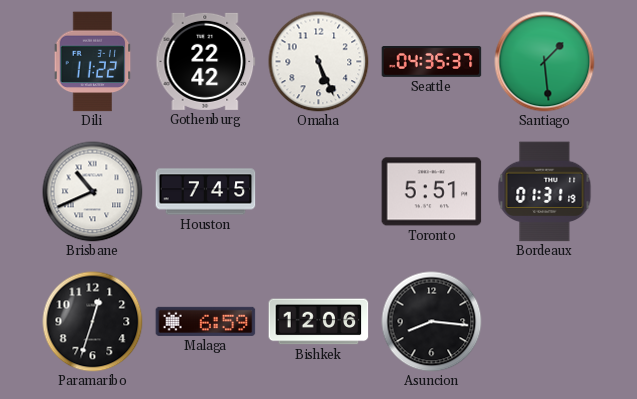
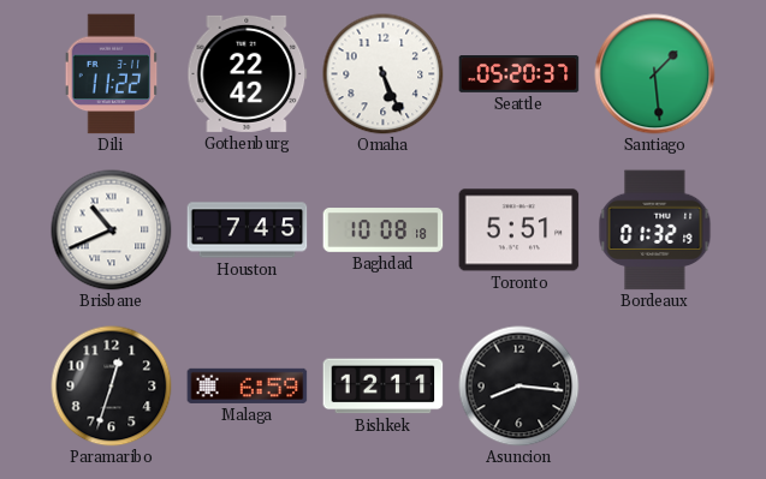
Seattle: 04:35 -> 05:20 (519, 74)
Baghdad: none -> 10:08 (384, 230)
Bordeaux: 01:31 -> 01:32 (655, 230)
Bishkek: 12:06 -> 12:11 (384, 387)
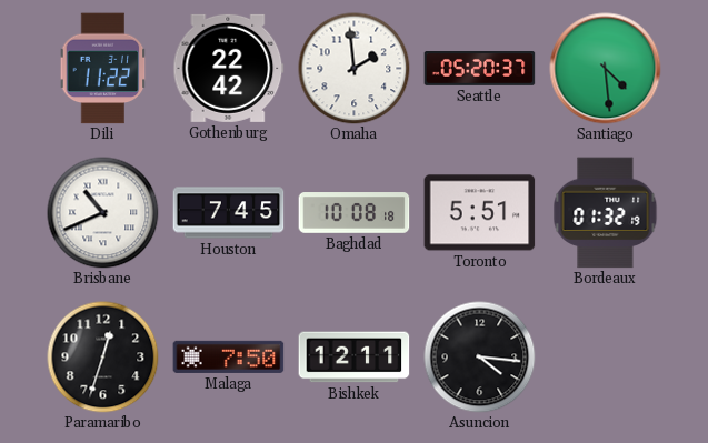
Omaha: 5:26 -> 1:59 (355, 69)
Santiago: 1:29 -> 4:29 (606, 69)
Malaga: 6:59 -> 7:50 (229, 356)
Asuncion: 8:16 -> 4:16 (480, 358)
